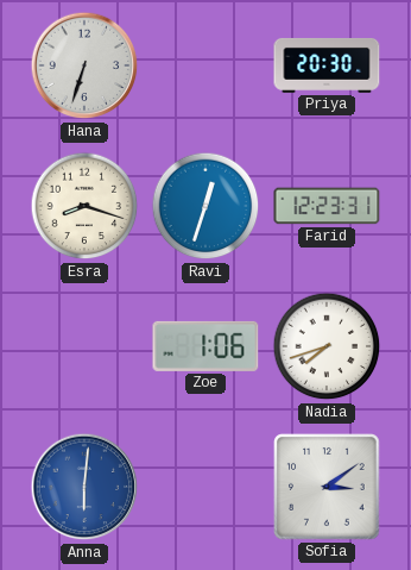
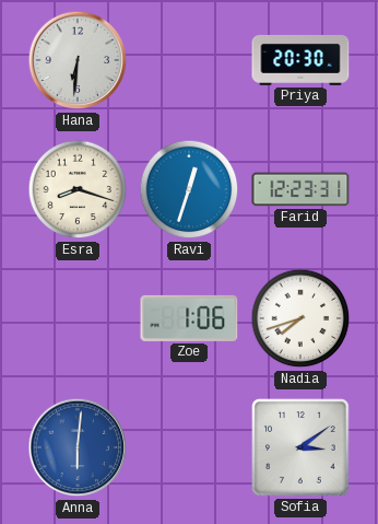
Hana: 6:33 -> 6:31 (78, 60)
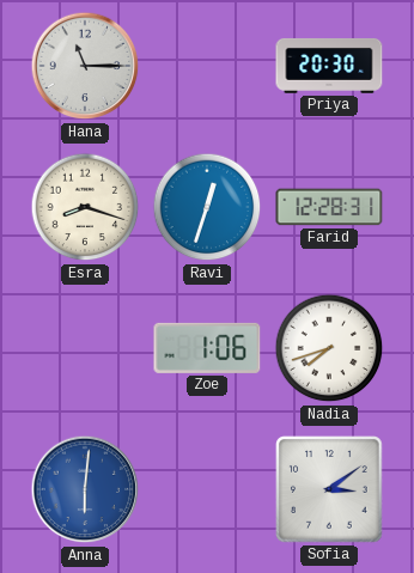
Hana: 6:31 -> 11:15 (85, 66)
Farid: 12:23 -> 12:28 (329, 207)
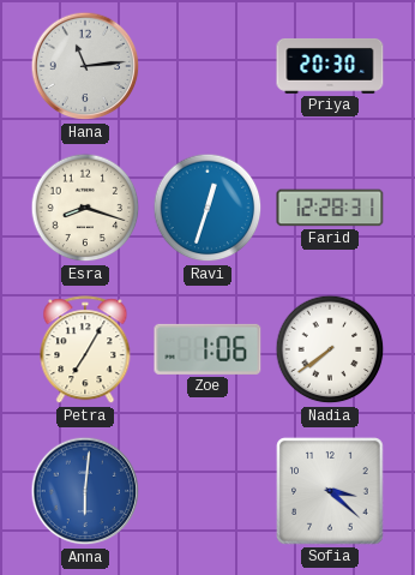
Hana: 11:15 -> 11:14 (85, 66)
Petra: none -> 7:05 (85, 351)
Nadia: 7:42 -> 7:39 (330, 349)
Sofia: 3:09 -> 3:22 (330, 491)
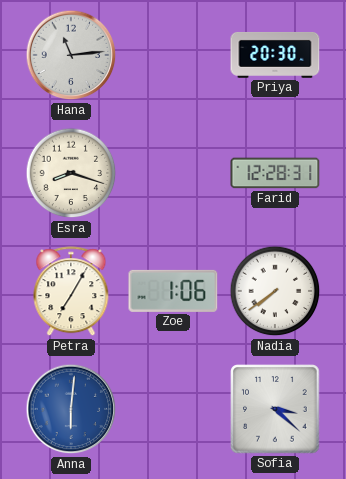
Ravi: 12:33 -> none (207, 208)
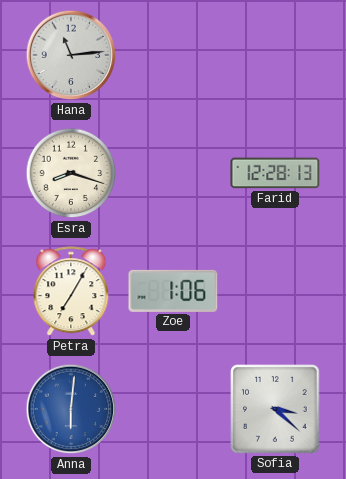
Priya: 20:30 -> none (275, 55)
Farid: 12:28:31 -> 12:28:13 (275, 173)
Nadia: 7:39 -> none (275, 291)
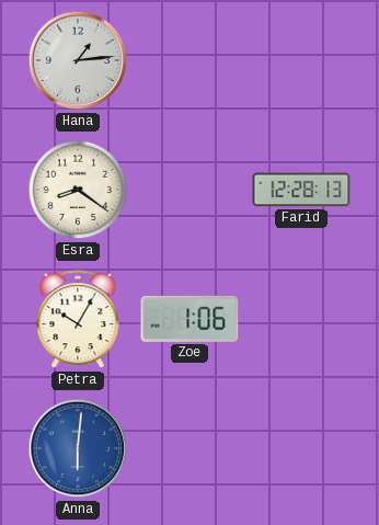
Hana: 11:14 -> 1:14 (78, 60)
Esra: 8:18 -> 8:21 (78, 190)
Petra: 7:05 -> 10:05 (78, 320)
Sofia: 3:22 -> none (275, 409)
